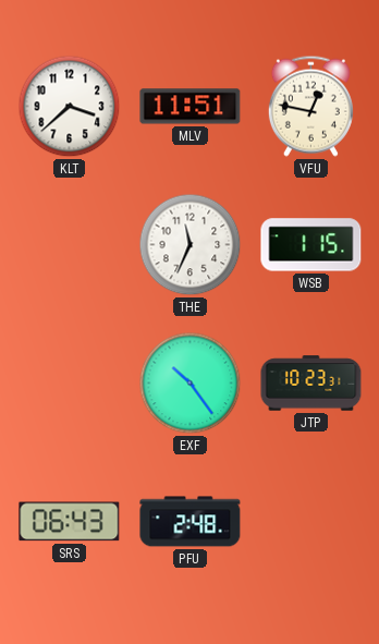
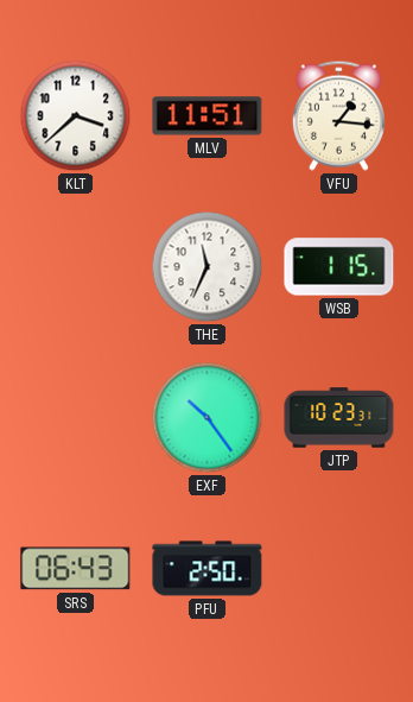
VFU: 12:47 -> 1:16 (338, 115)
PFU: 2:48 -> 2:50 (208, 569)
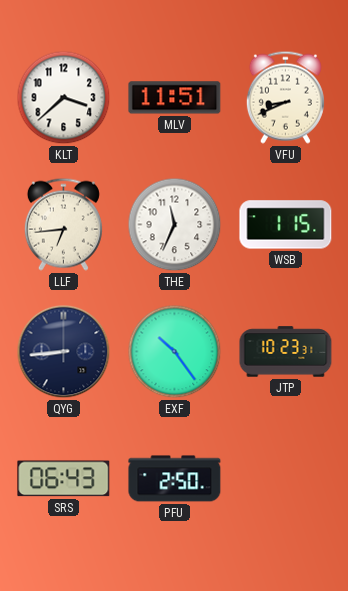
VFU: 1:16 -> 8:41 (285, 97)
LLF: none -> 6:44 (63, 224)
QYG: none -> 8:44 (64, 352)
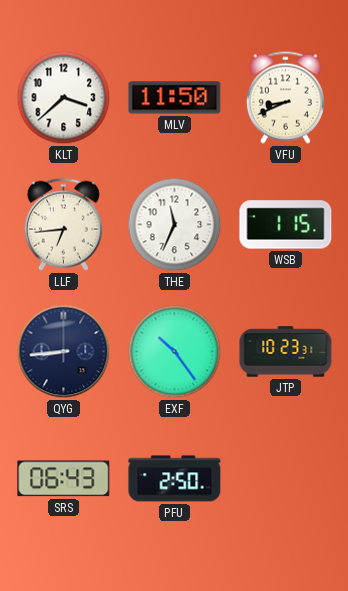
MLV: 11:51 -> 11:50 (175, 98)
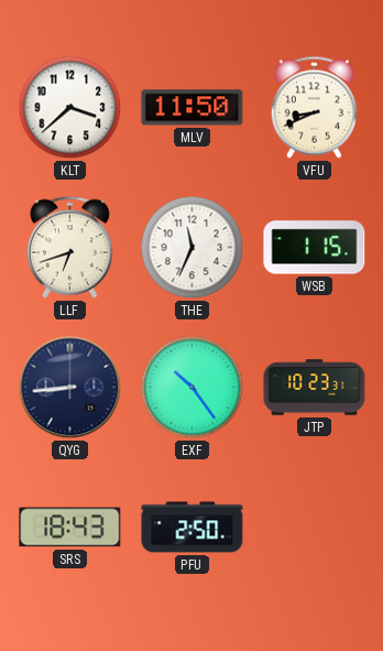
LLF: 6:44 -> 6:42 (69, 247)
SRS: 06:43 -> 18:43 (70, 528)
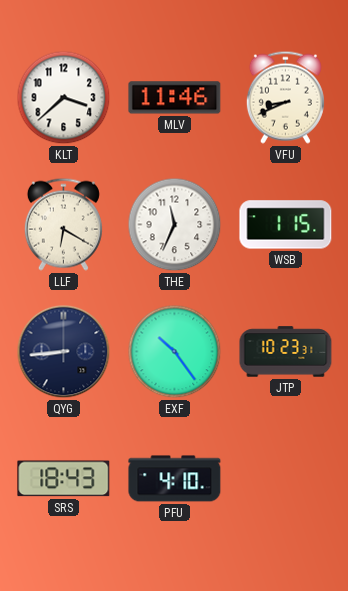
MLV: 11:50 -> 11:46 (175, 98)
LLF: 6:42 -> 6:20 (63, 224)
PFU: 2:50 -> 4:10 (175, 479)
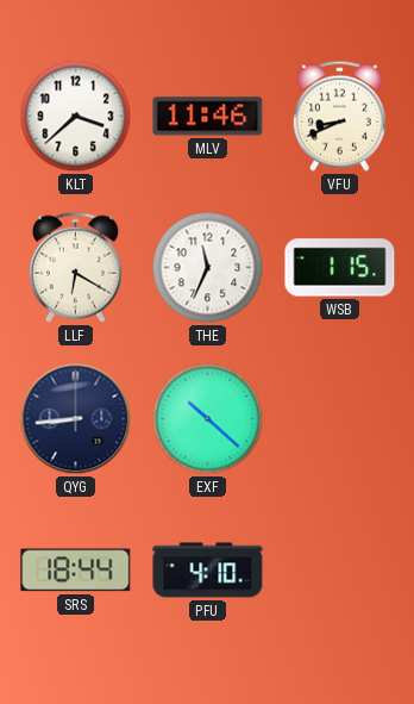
EXF: 10:24 -> 10:22 (208, 419)
JTP: 10:23 -> none (286, 352)
SRS: 18:43 -> 18:44 (76, 571)
